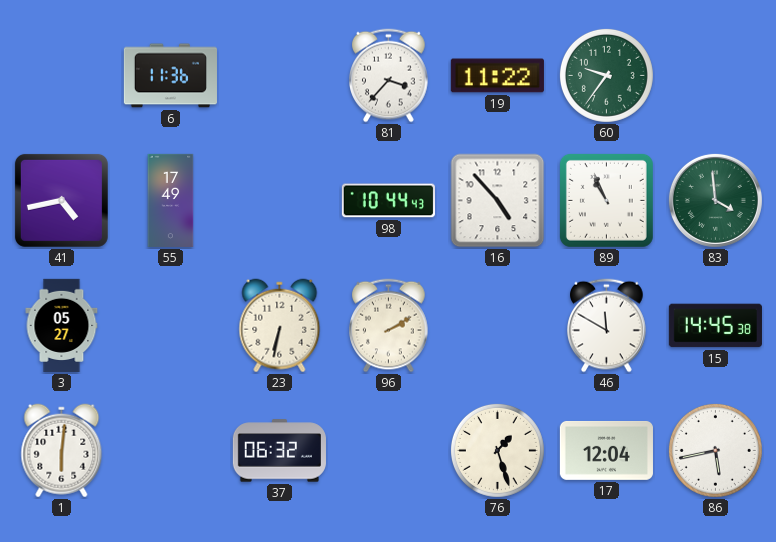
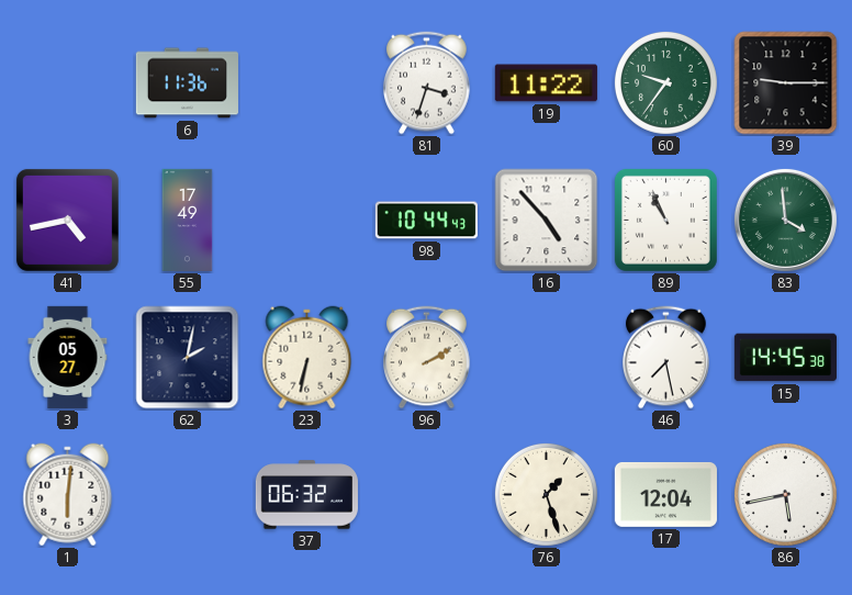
81: 3:37 -> 3:33 (427, 83)
39: none -> 9:15 (786, 83)
62: none -> 2:02 (188, 358)
46: 11:50 -> 7:28 (666, 358)
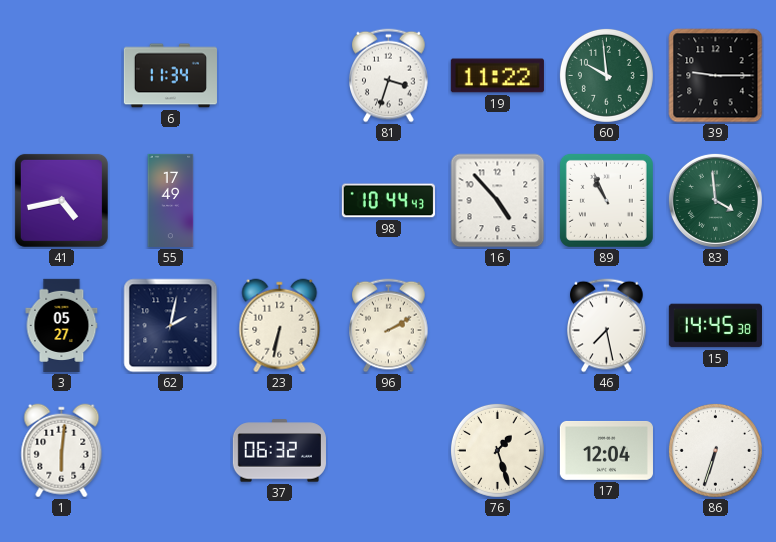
6: 11:36 -> 11:34 (170, 76)
60: 9:36 -> 9:59 (606, 75)
86: 5:43 -> 6:33 (715, 450)
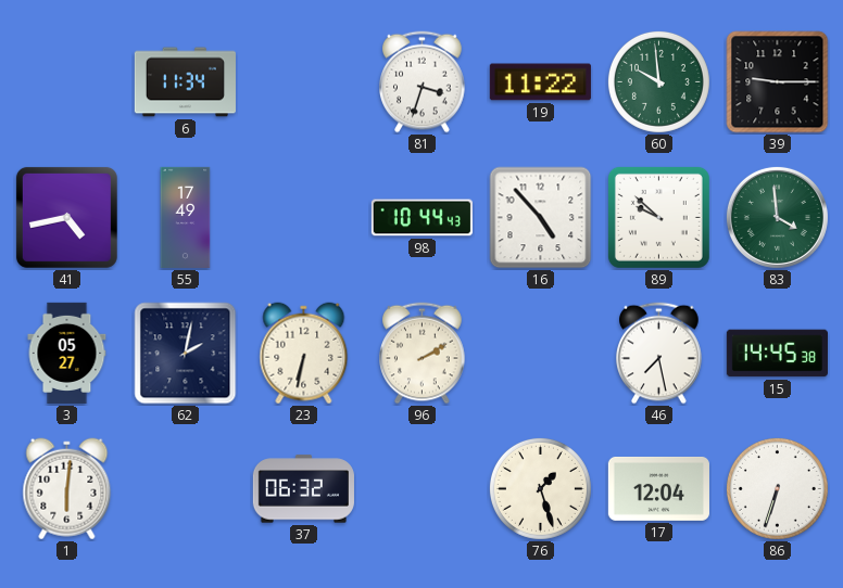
89: 10:56 -> 9:52 (658, 217)
